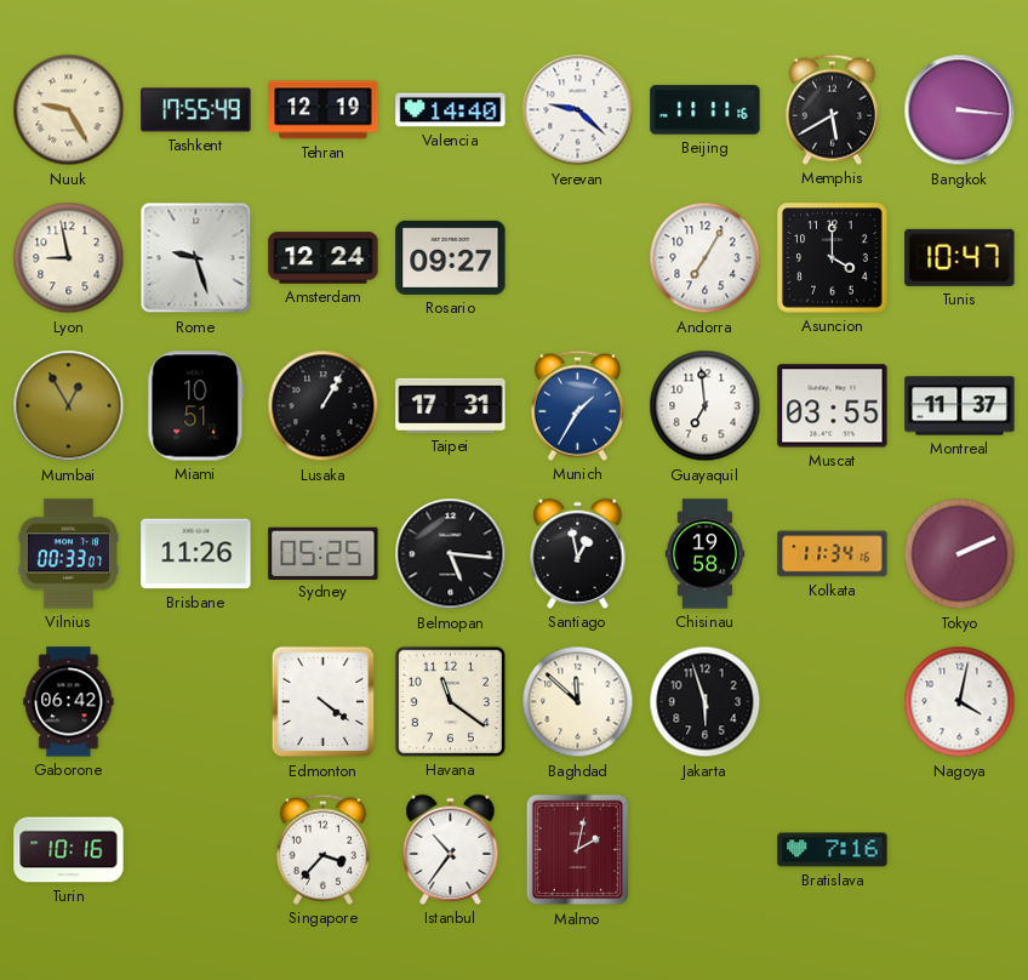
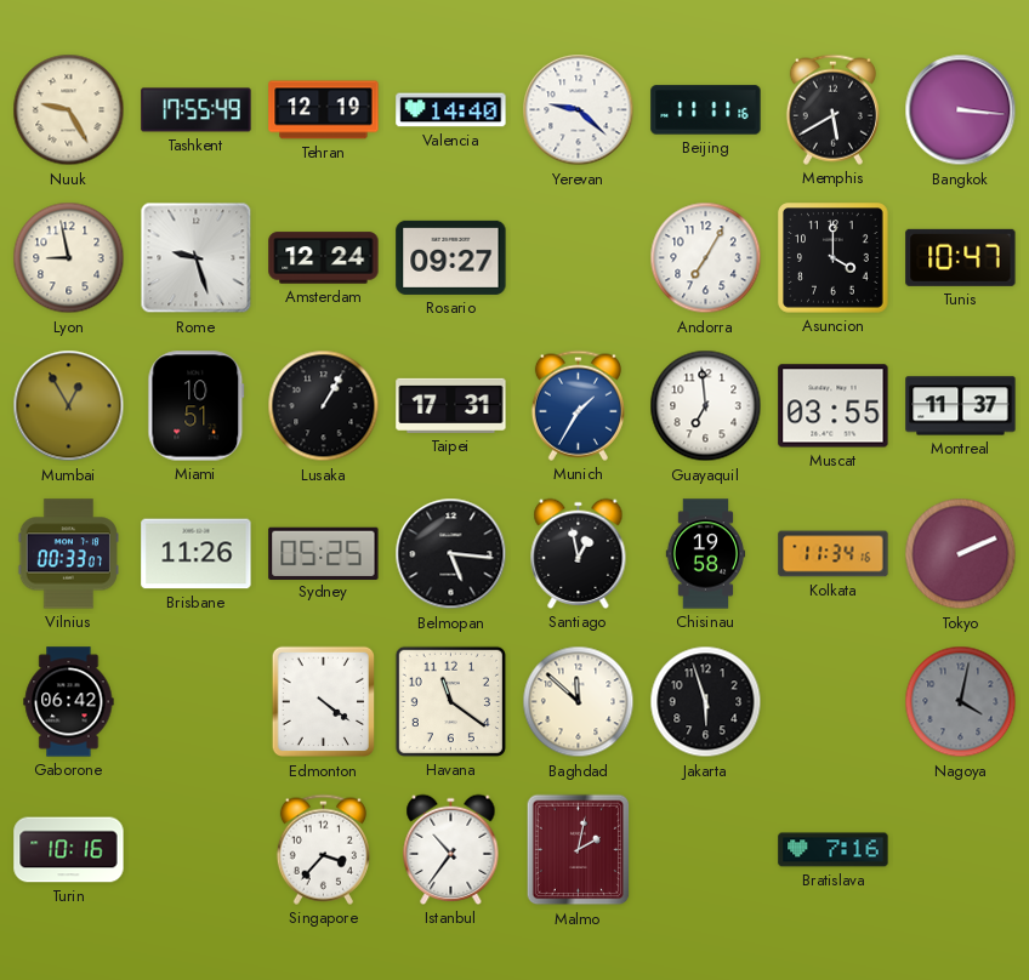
Nagoya dial: white -> grey (961, 702)
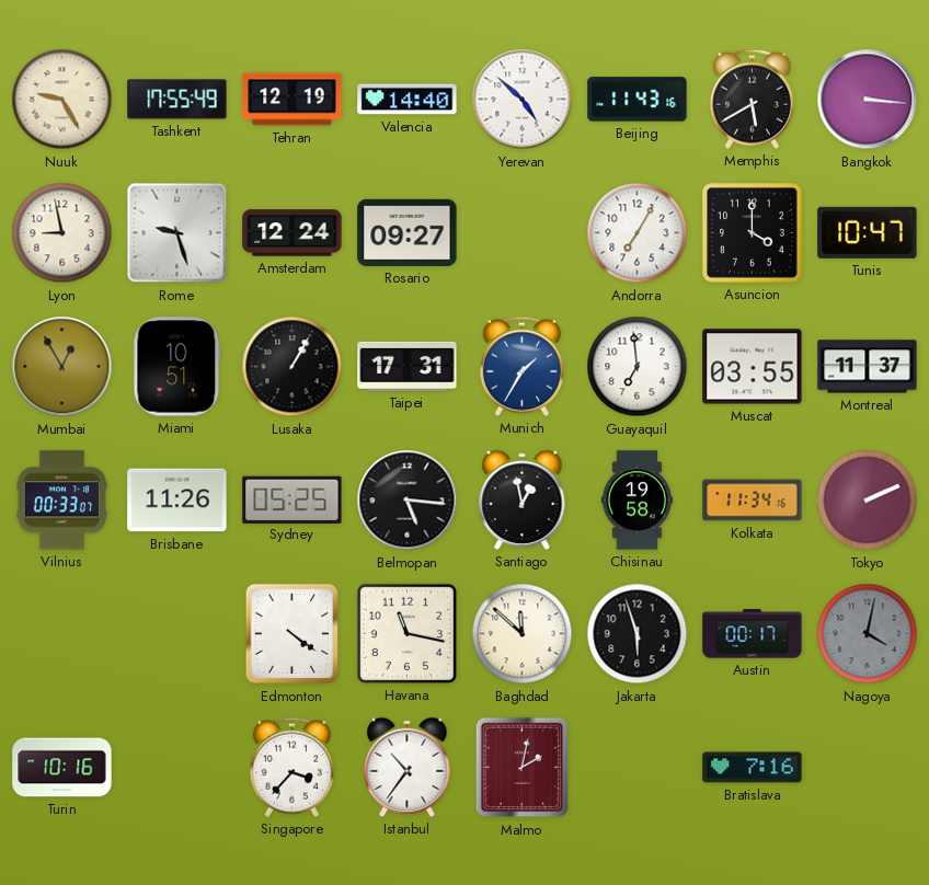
Yerevan: 9:22 -> 4:52 (523, 100)
Beijing: 11:11 -> 11:43 (638, 100)
Gaborone: 06:42 -> none (69, 702)
Havana: 11:21 -> 11:17 (406, 633)
Austin: none -> 00:17 (753, 634)
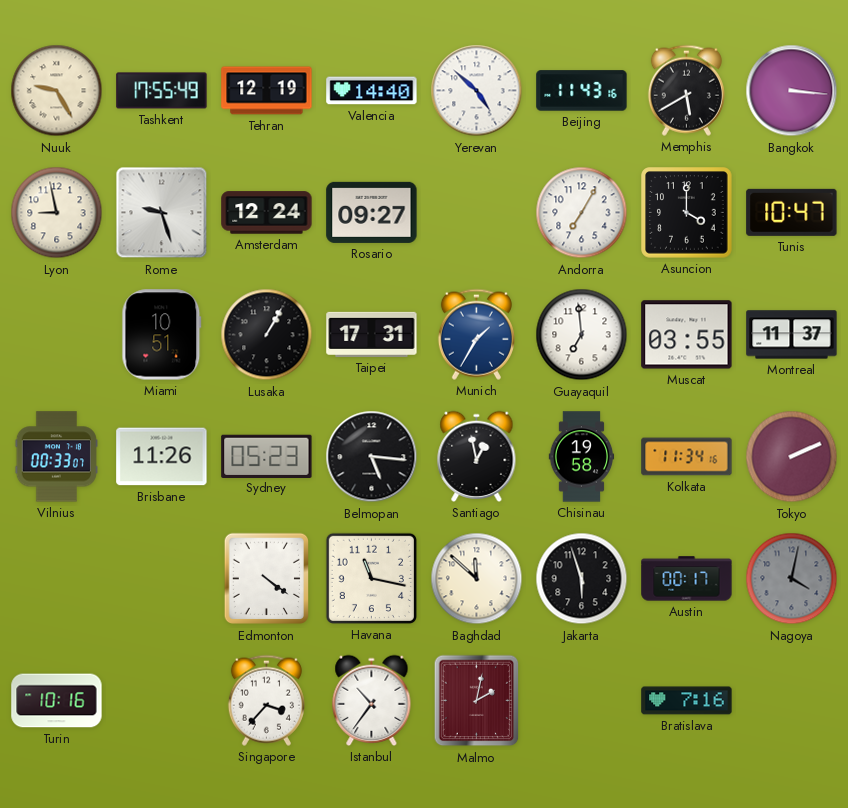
Mumbai: 12:55 -> none (62, 367)
Sydney: 05:25 -> 05:23 (267, 456)
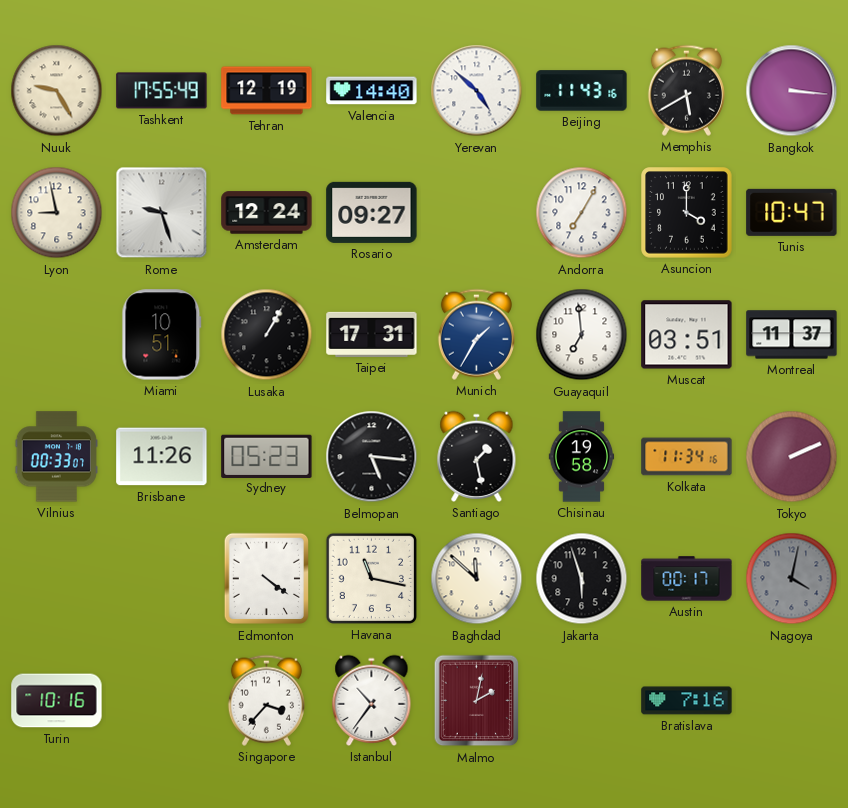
Muscat: 03:55 -> 03:51 (687, 335)
Santiago: 12:58 -> 1:28 (477, 456)
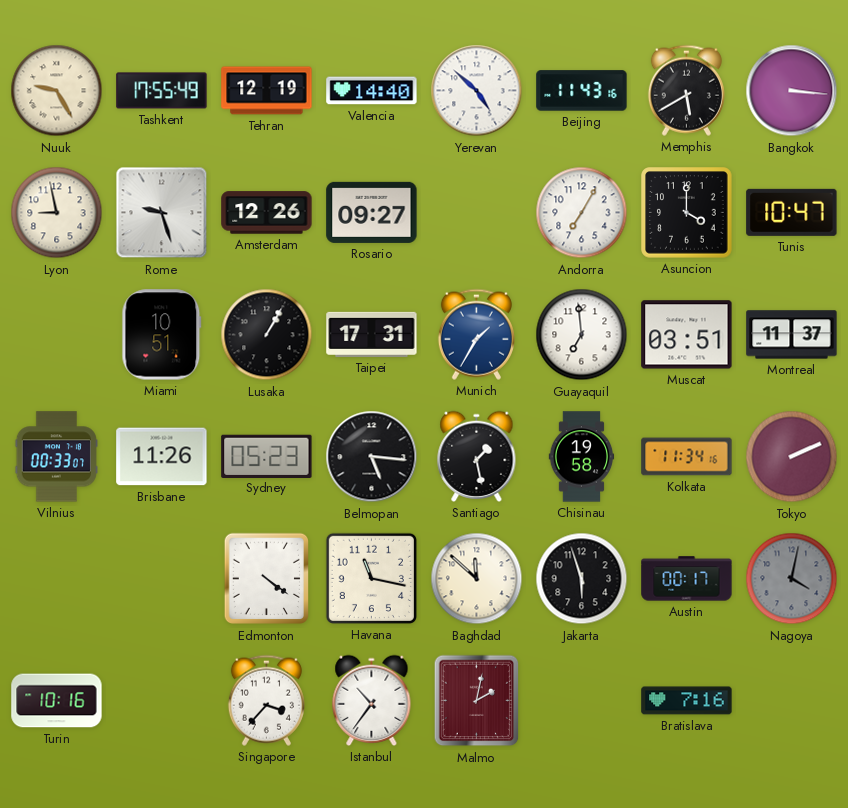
Amsterdam: 12:24 -> 12:26 (267, 213)
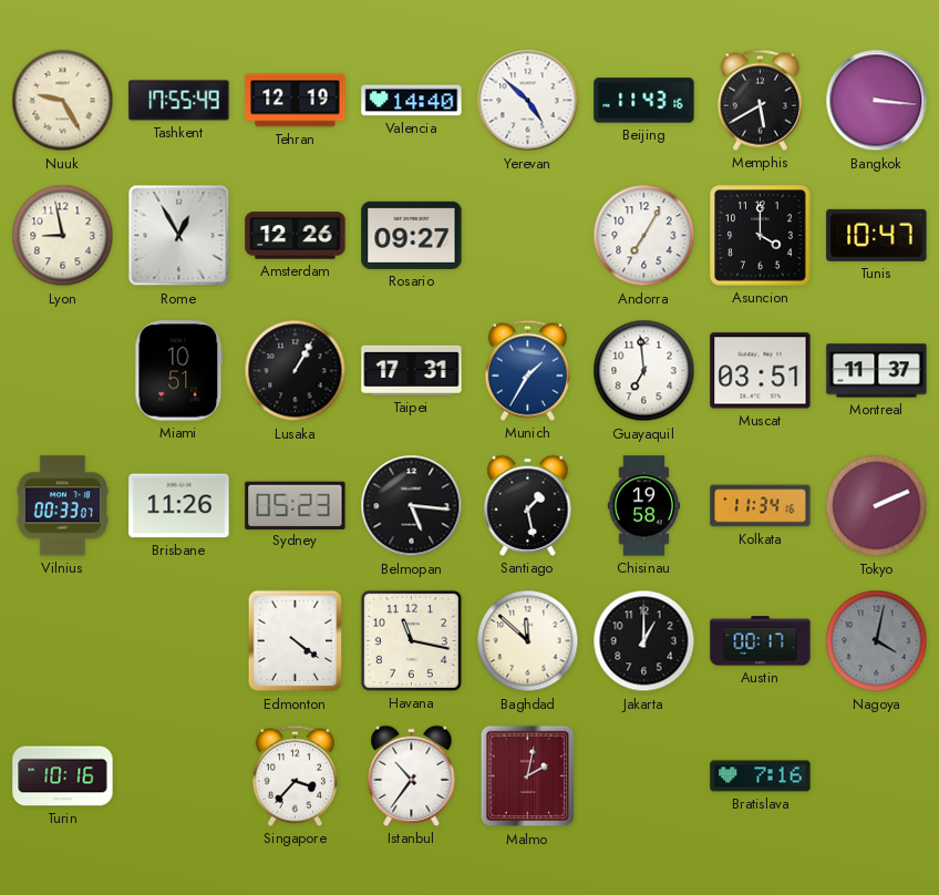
Rome: 9:27 -> 12:55 (179, 236)
Jakarta: 5:57 -> 1:00 (644, 641)
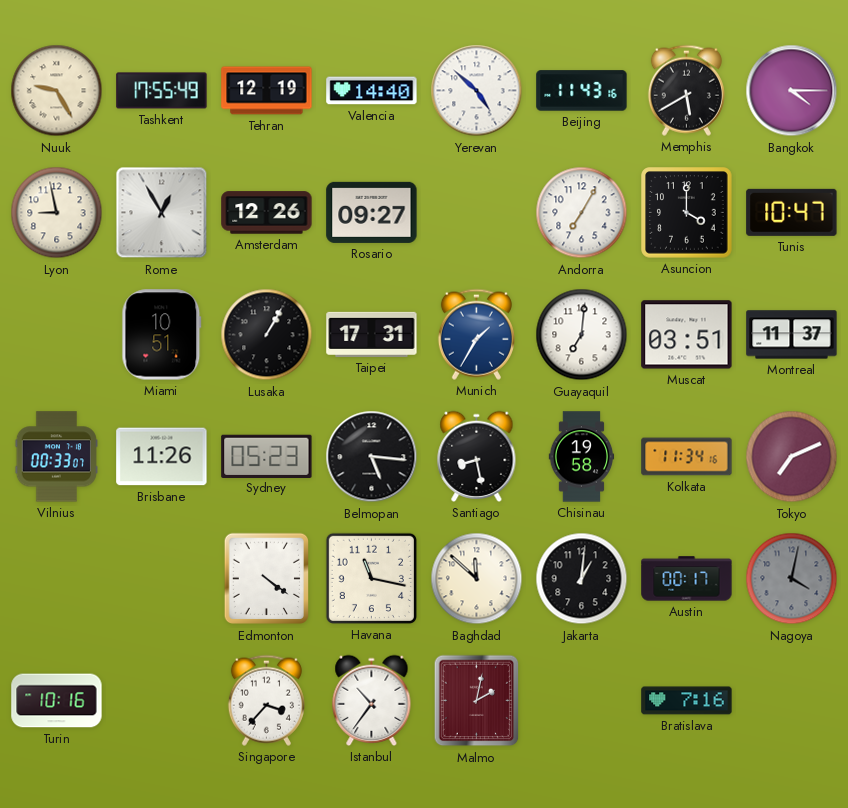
Bangkok: 3:16 -> 4:15 (792, 91)
Guayaquil: 6:59 -> 7:01 (582, 335)
Santiago: 1:28 -> 8:28 (477, 456)
Tokyo: 2:11 -> 7:11 (792, 457)
Jakarta: 1:00 -> 1:01 (582, 579)
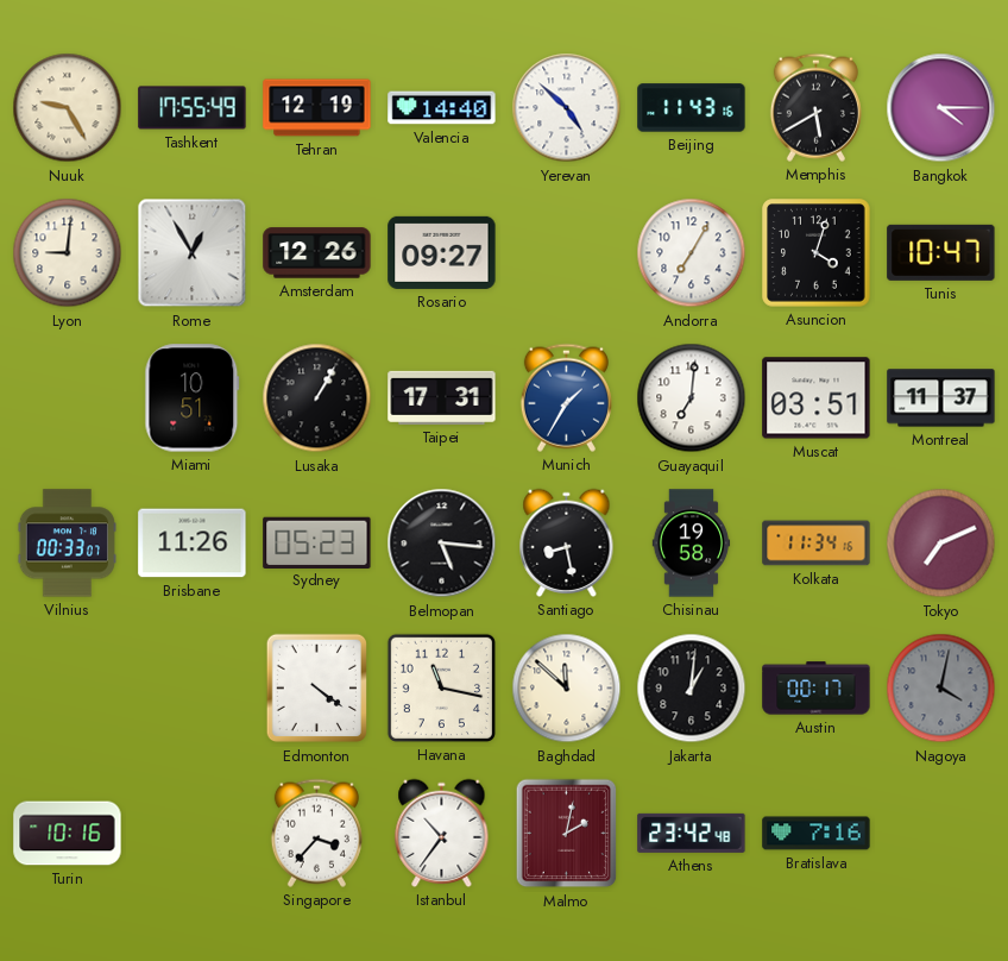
Lyon: 8:58 -> 9:01 (68, 253)
Asuncion: 4:00 -> 4:03 (817, 253)
Athens: none -> 23:42 (692, 833)
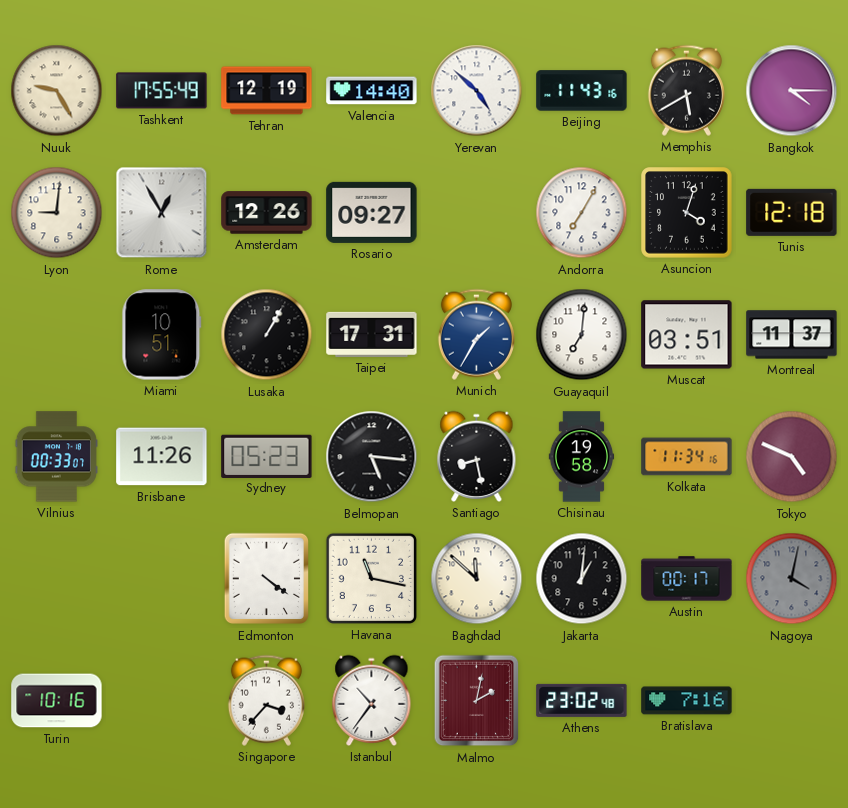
Tunis: 10:47 -> 12:18 (792, 212)
Tokyo: 7:11 -> 4:49 (792, 457)
Athens: 23:42 -> 23:02 (582, 700)
